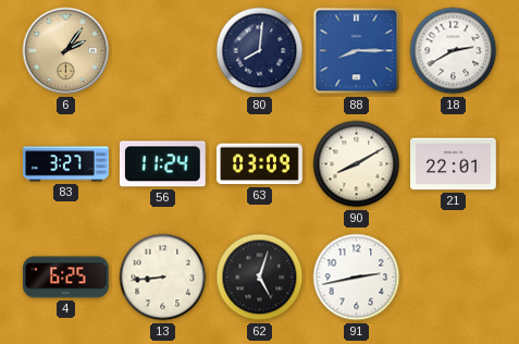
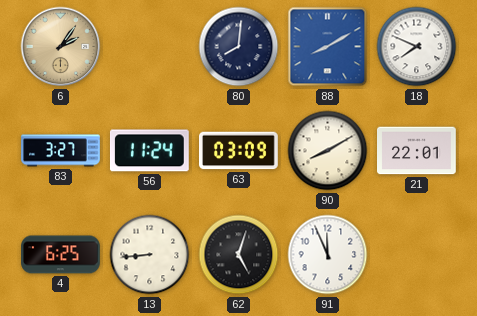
88: 8:15 -> 8:10 (328, 47)
18: 2:40 -> 7:49 (417, 47)
91: 2:43 -> 11:56 (328, 255)
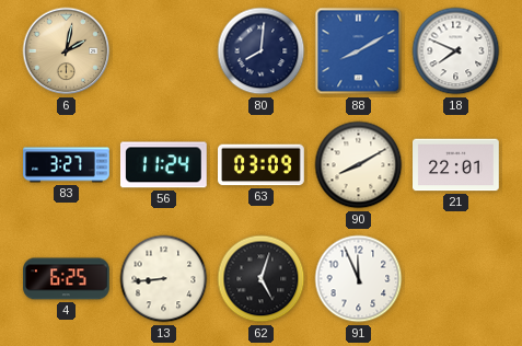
6: 2:06 -> 2:02 (67, 51)
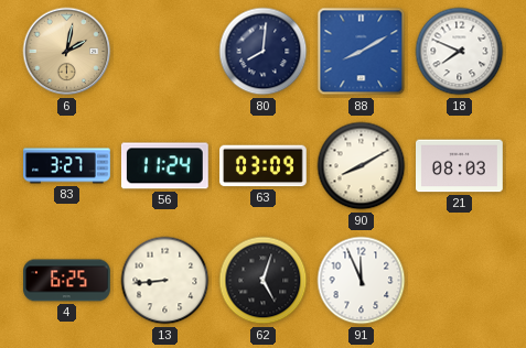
21: 22:01 -> 08:03 (460, 166)
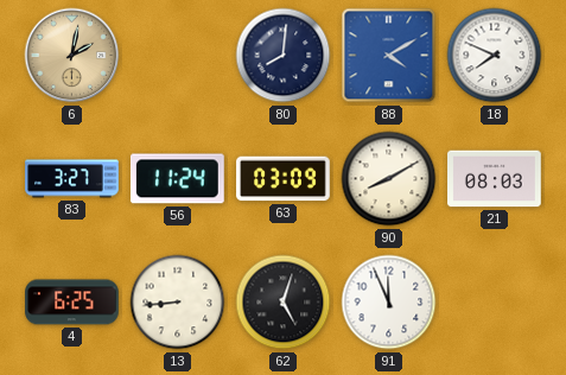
88: 8:10 -> 4:10 (389, 56)
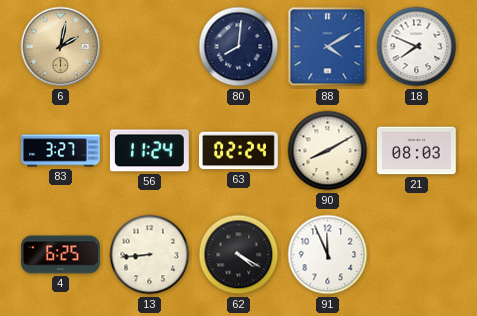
63: 03:09 -> 02:24 (239, 151)
62: 5:03 -> 4:20 (239, 255)
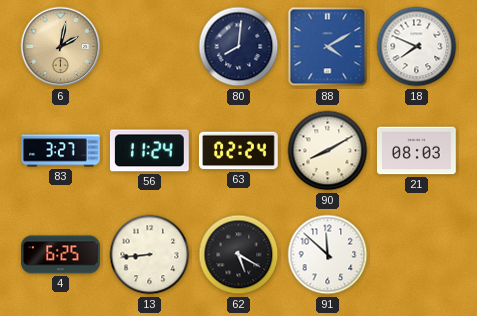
62: 4:20 -> 5:20 (239, 255)
91: 11:56 -> 11:52 (328, 255)
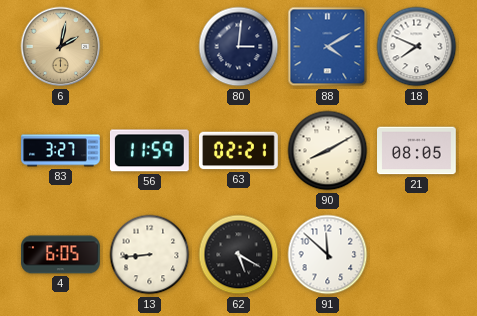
80: 8:01 -> 3:01 (239, 47)
56: 11:24 -> 11:59 (149, 151)
63: 02:24 -> 02:21 (239, 151)
21: 08:03 -> 08:05 (417, 151)
4: 6:25 -> 6:05 (61, 255)
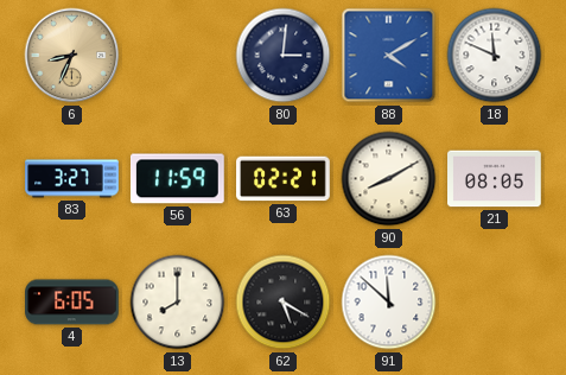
6: 2:02 -> 8:34 (72, 56)
18: 7:49 -> 11:49 (495, 56)
13: 8:44 -> 8:00 (178, 303)
